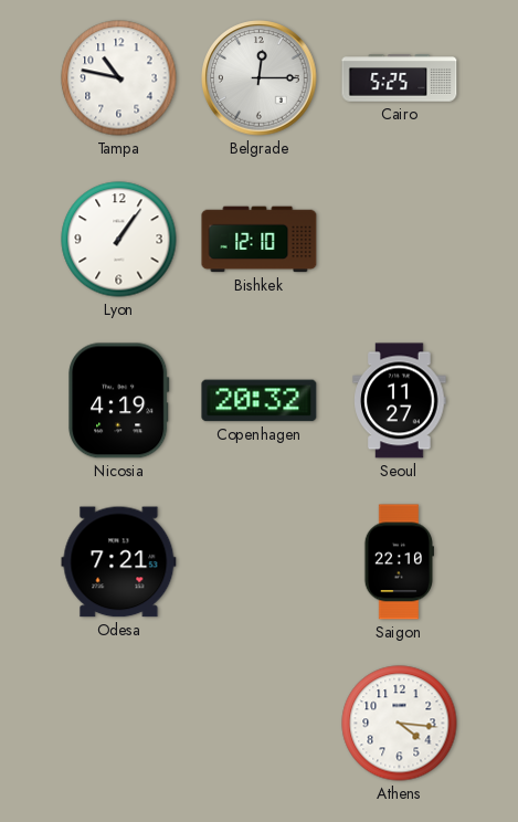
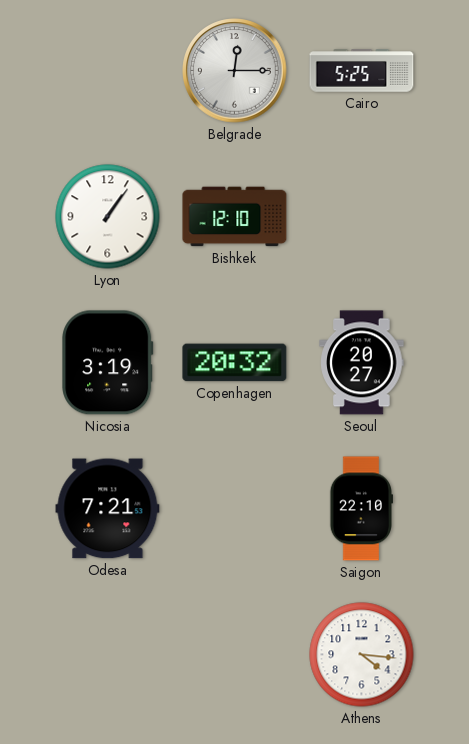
Tampa: 10:47 -> none (119, 78)
Nicosia: 4:19 -> 3:19 (108, 363)
Seoul: 11:27 -> 20:27 (362, 363)
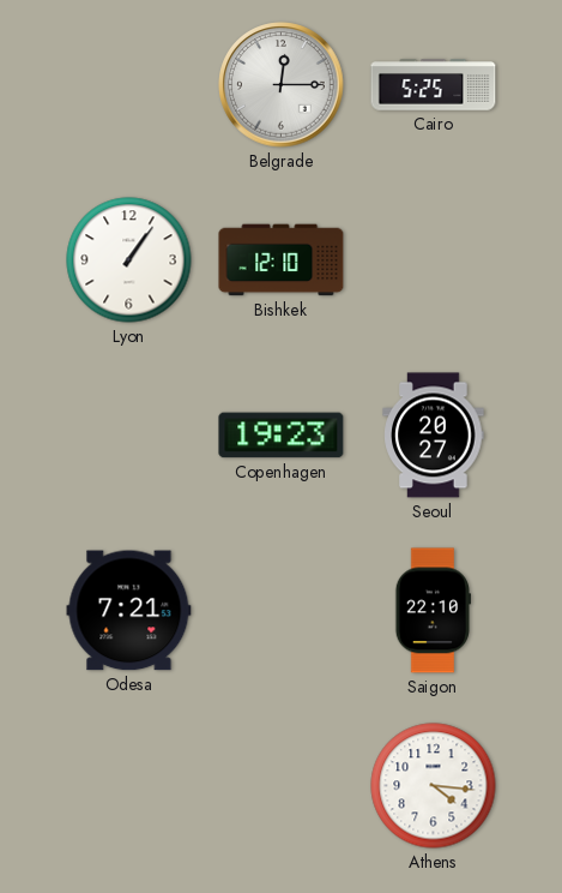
Nicosia: 3:19 -> none (108, 363)
Copenhagen: 20:32 -> 19:23 (282, 436)
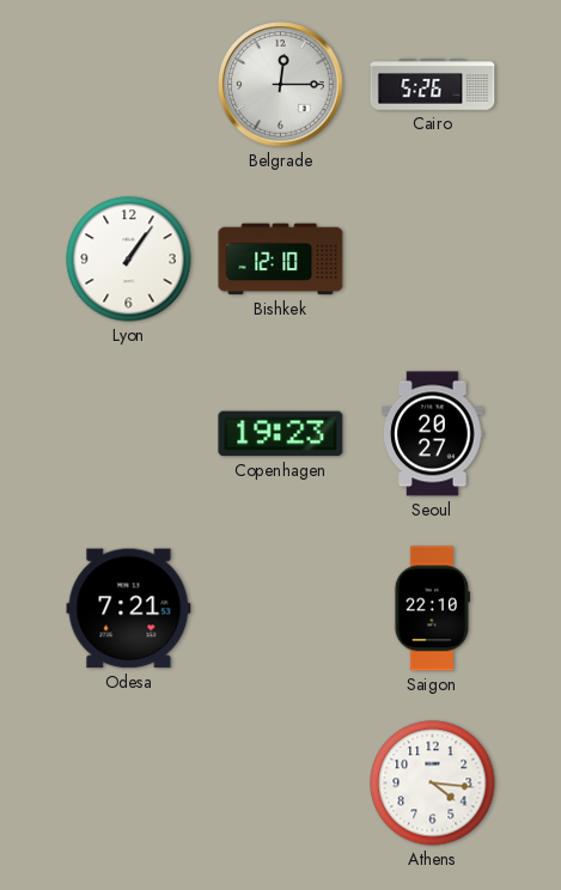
Cairo: 5:25 -> 5:26 (433, 85)
